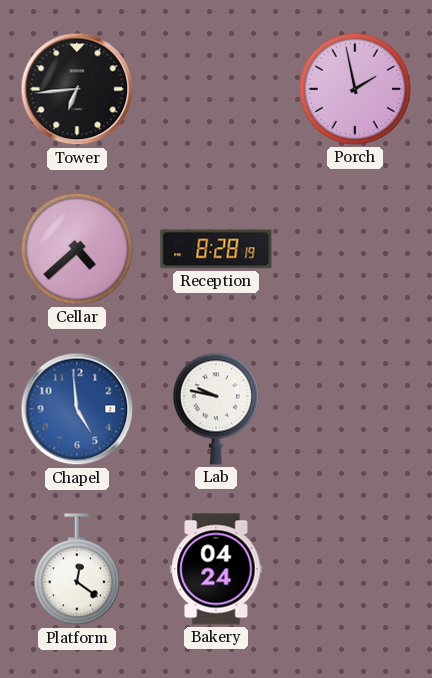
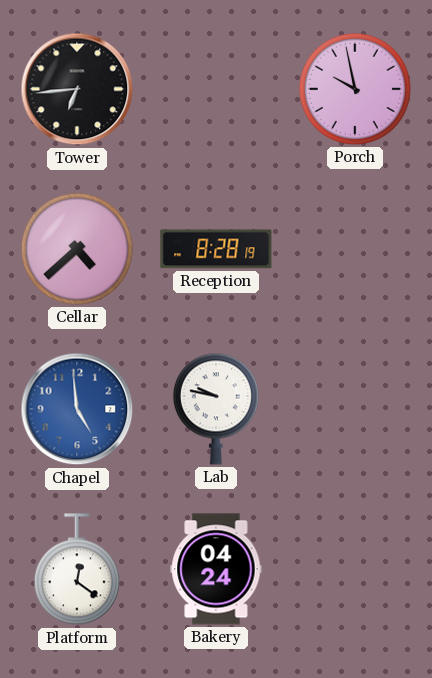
Porch: 1:58 -> 9:58 (355, 89)
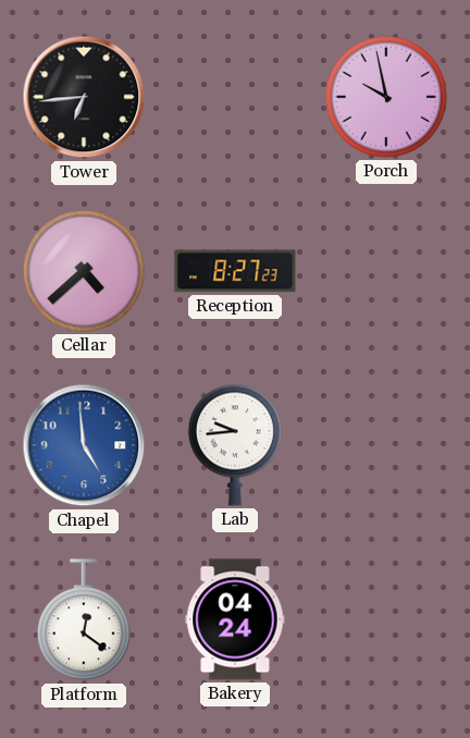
Reception: 8:28 -> 8:27 (235, 271)
Lab: 9:47 -> 9:44 (235, 445)
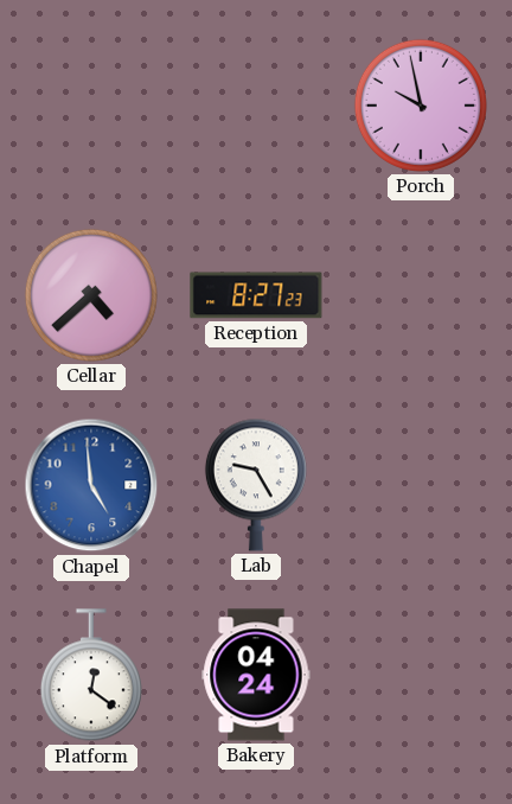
Tower: 6:44 -> none (84, 97)
Lab: 9:44 -> 9:25 (256, 485)
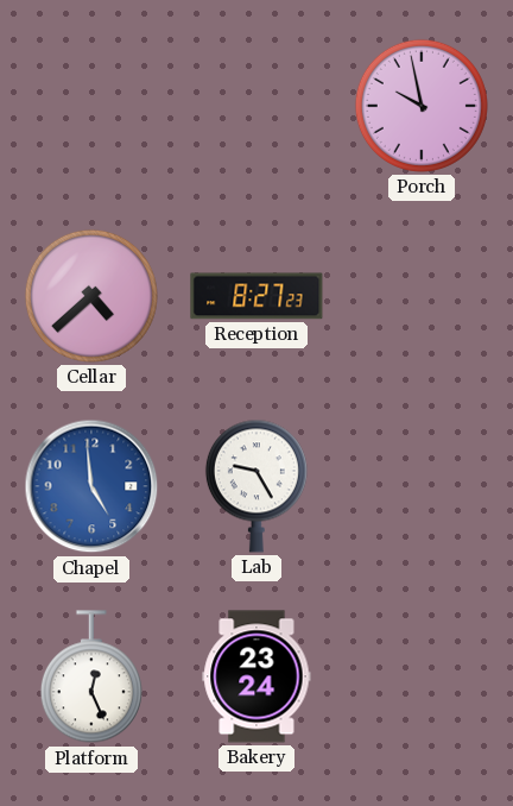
Platform: 12:21 -> 12:26 (91, 678)
Bakery: 04:24 -> 23:24 (256, 676)
